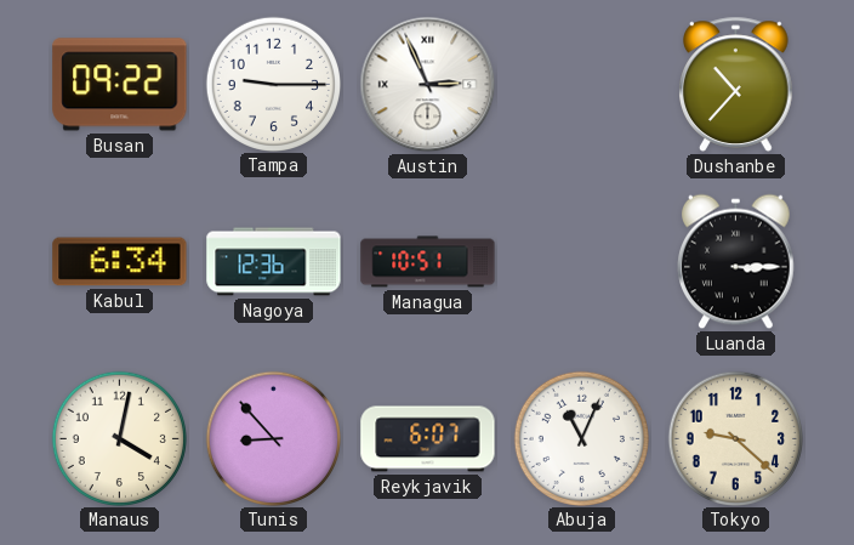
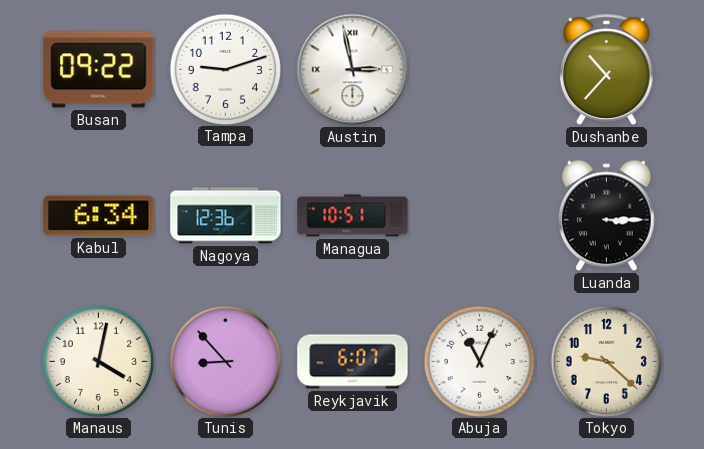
Tampa: 9:15 -> 9:12 (225, 69)
Austin: 2:56 -> 2:58 (353, 70)
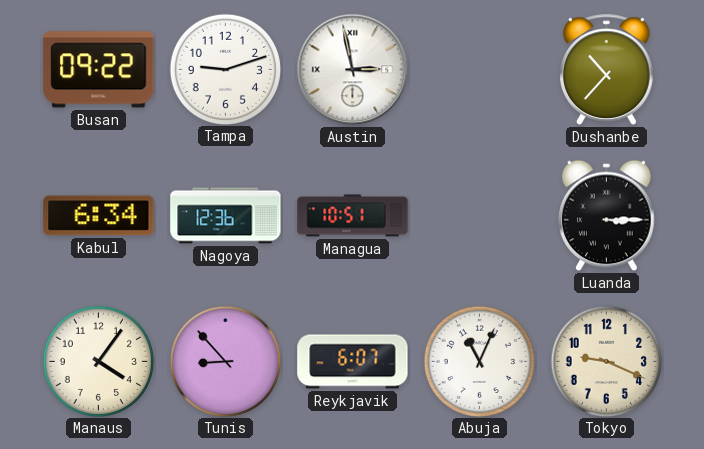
Manaus: 4:02 -> 4:06 (98, 361)
Tokyo: 9:22 -> 9:19 (606, 361)
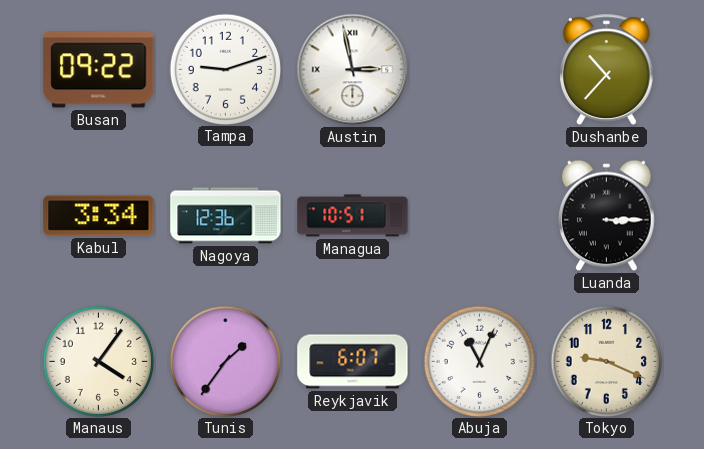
Kabul: 6:34 -> 3:34 (99, 216)
Tunis: 8:53 -> 1:36 (225, 361)
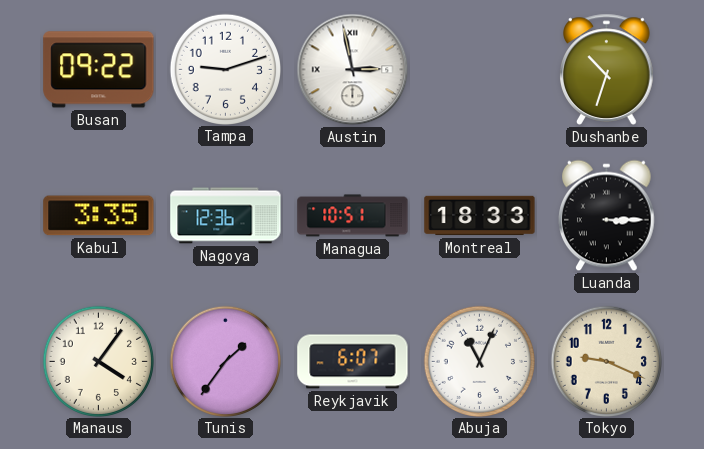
Dushanbe: 10:37 -> 10:33 (607, 69)
Kabul: 3:34 -> 3:35 (99, 216)
Montreal: none -> 18:33 (480, 216)
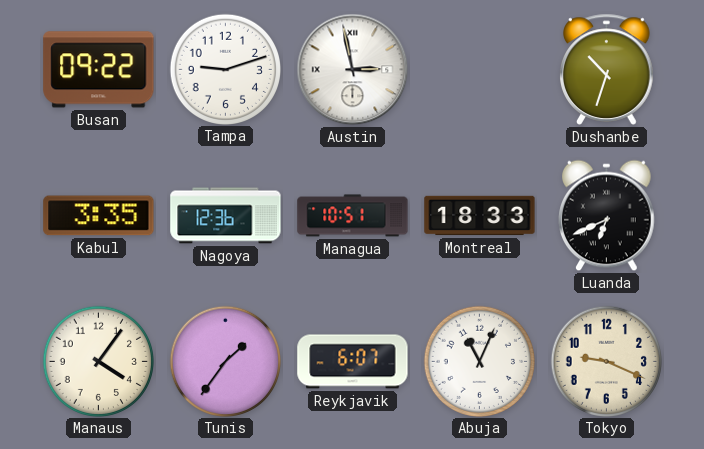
Luanda: 3:15 -> 6:41 (607, 216)
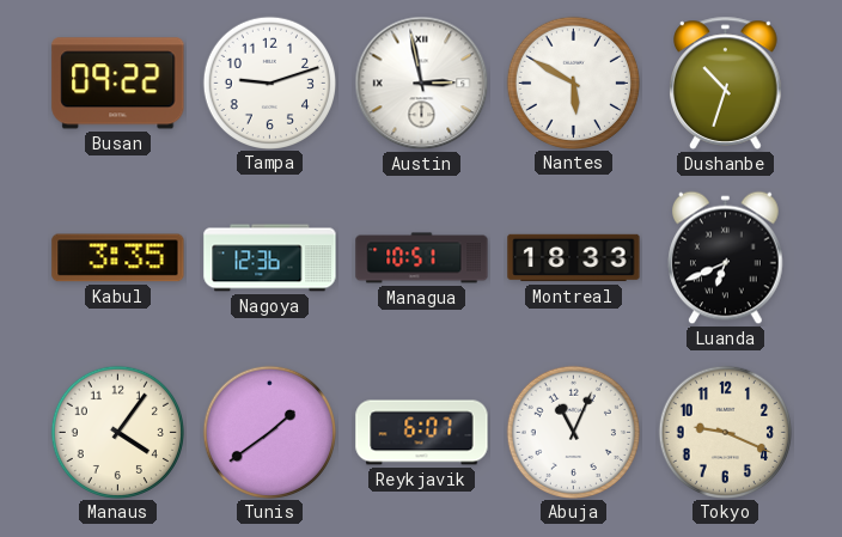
Nantes: none -> 5:50 (573, 83)
Tunis: 1:36 -> 1:39 (269, 432)
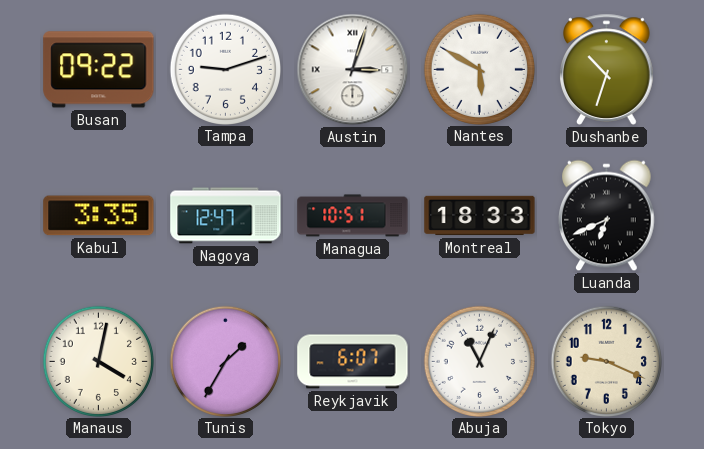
Austin: 2:58 -> 3:03 (353, 70)
Nagoya: 12:36 -> 12:47 (226, 216)
Manaus: 4:06 -> 4:02 (98, 361)
Tunis: 1:39 -> 1:35 (225, 361)
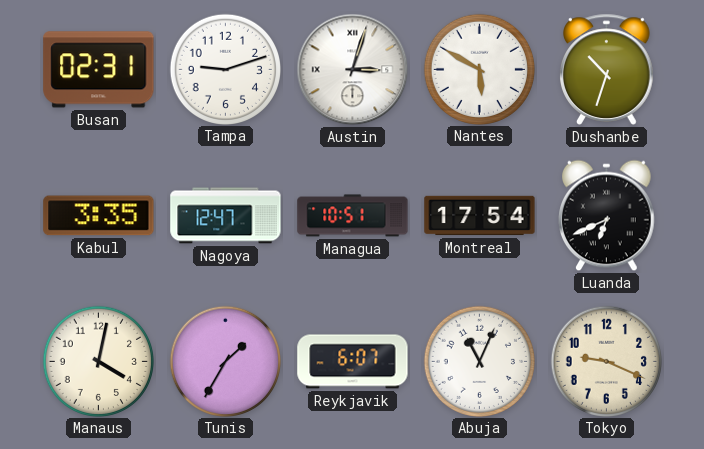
Busan: 09:22 -> 02:31 (99, 70)
Montreal: 18:33 -> 17:54 (480, 216)
